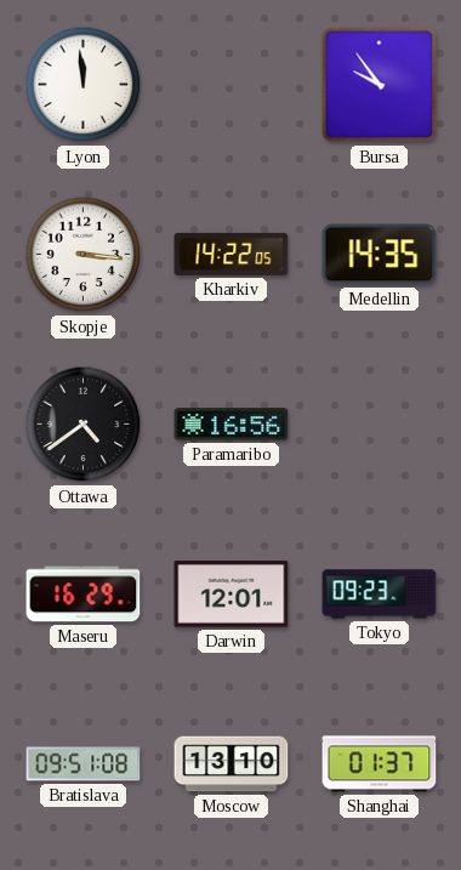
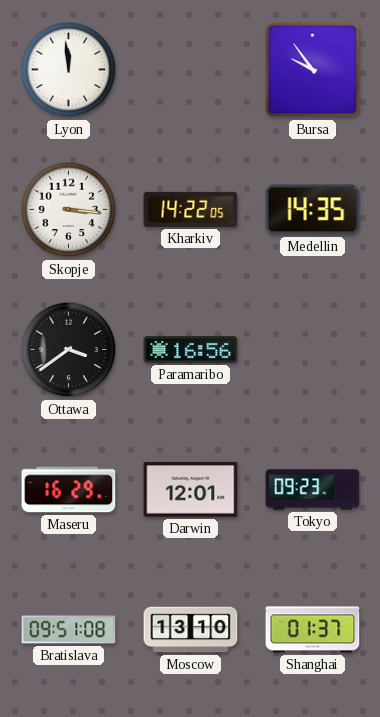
Ottawa: 4:39 -> 3:39 (69, 350)
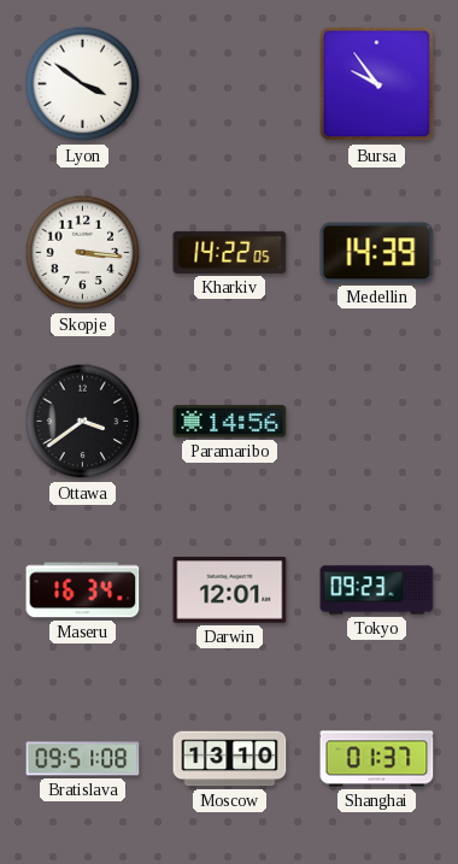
Lyon: 11:59 -> 3:51 (83, 84)
Medellin: 14:35 -> 14:39 (377, 253)
Paramaribo: 16:56 -> 14:56 (230, 422)
Maseru: 16:29 -> 16:34 (83, 590)
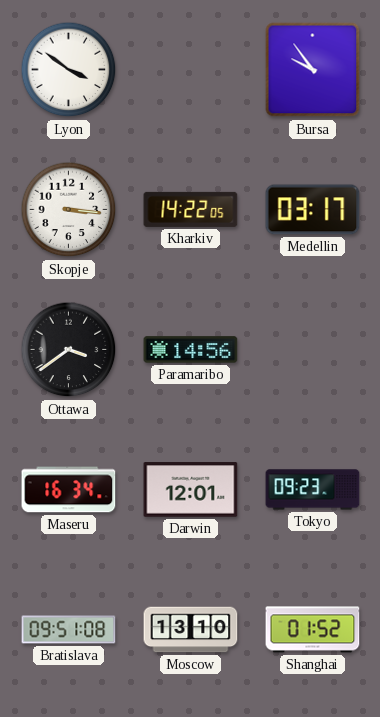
Medellin: 14:39 -> 03:17 (313, 210)
Shanghai: 01:37 -> 01:52 (313, 630)
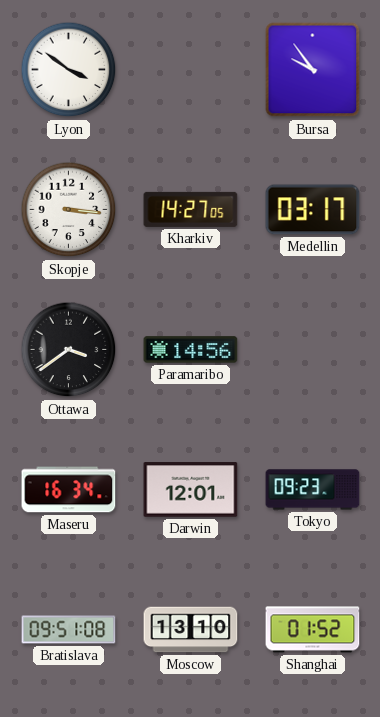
Kharkiv: 14:22 -> 14:27 (191, 209)
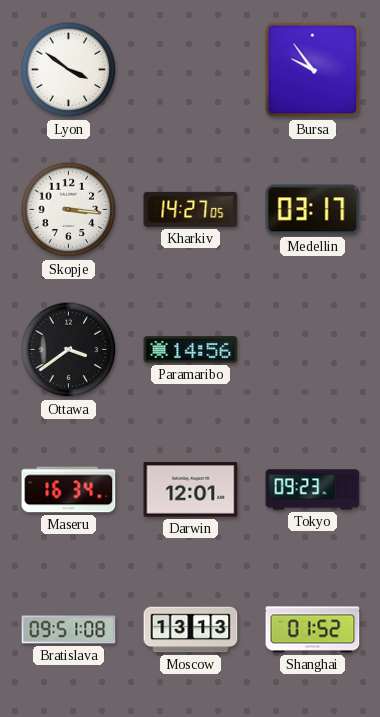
Moscow: 13:10 -> 13:13 (191, 630)
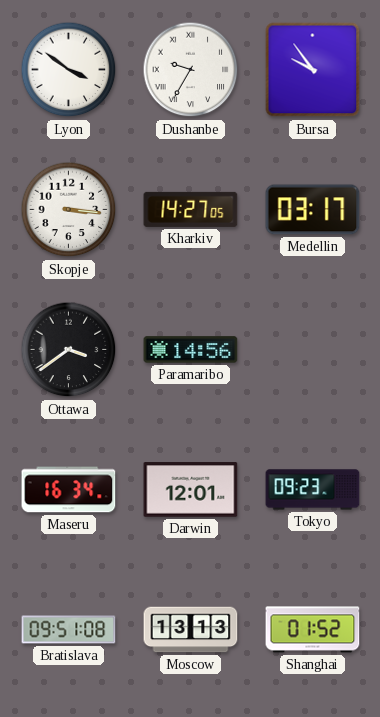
Dushanbe: none -> 9:35 (191, 70)
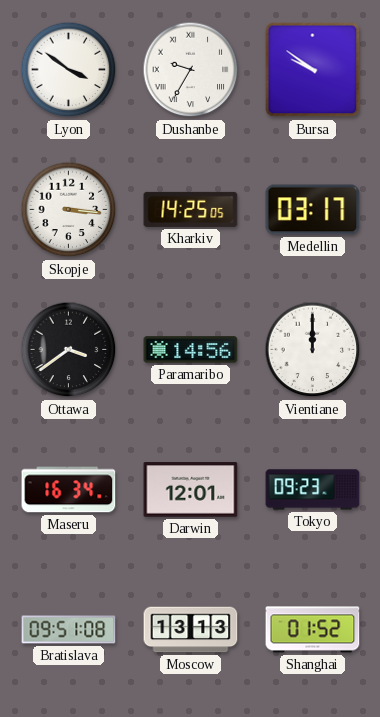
Bursa: 9:54 -> 9:51 (313, 70)
Kharkiv: 14:27 -> 14:25 (191, 209)
Vientiane: none -> 12:00 (313, 350)
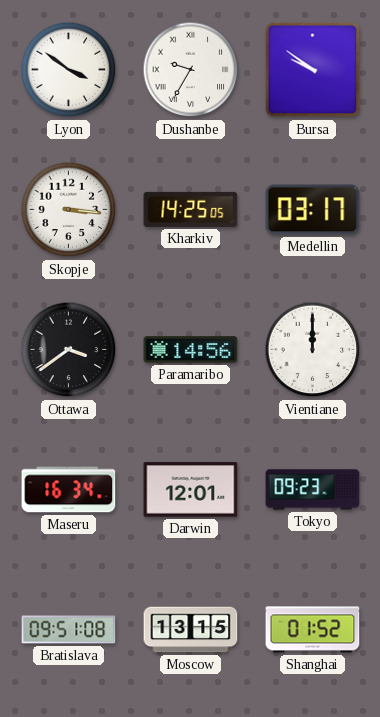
Moscow: 13:13 -> 13:15 (191, 630)
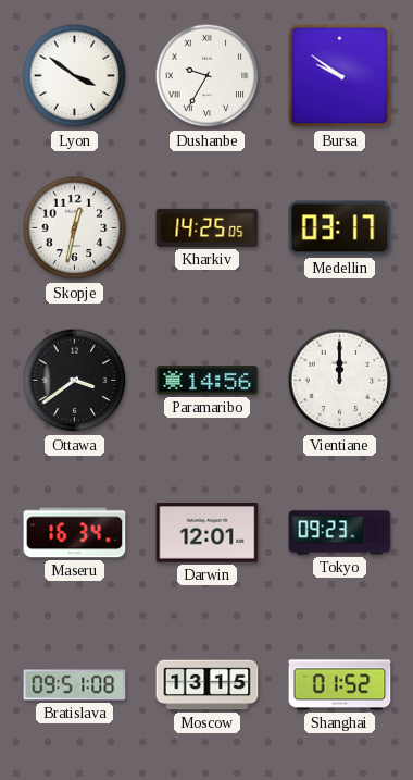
Skopje: 3:16 -> 12:32 (75, 228)
